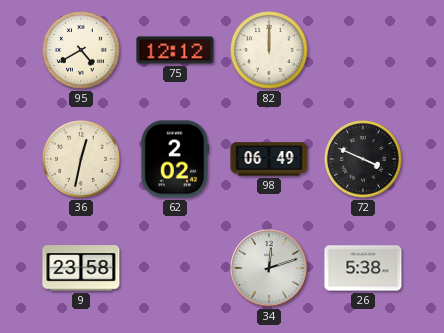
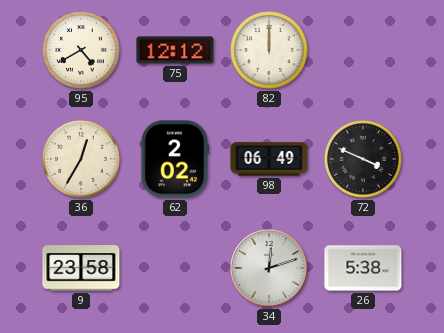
36: 12:32 -> 12:35 (82, 160)
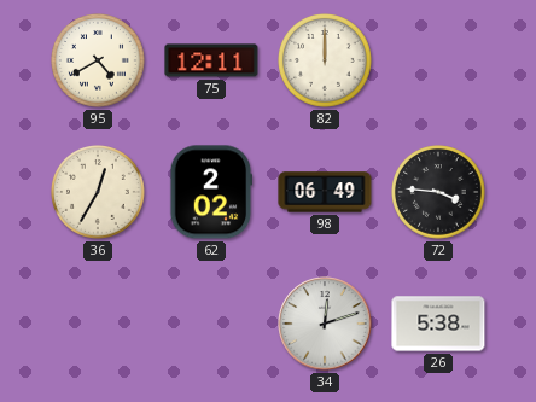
75: 12:12 -> 12:11 (211, 60)
72: 3:49 -> 3:46 (439, 193)
9: 23:58 -> none (81, 268)
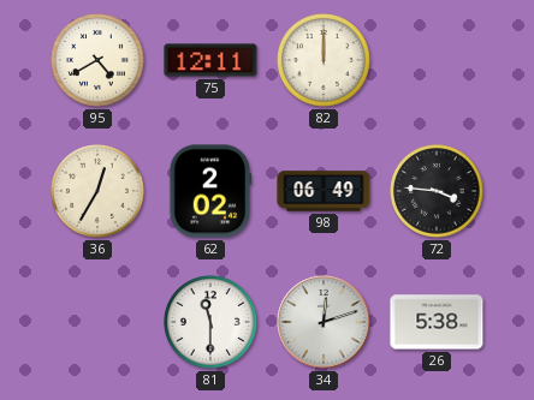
81: none -> 11:30 (212, 323)
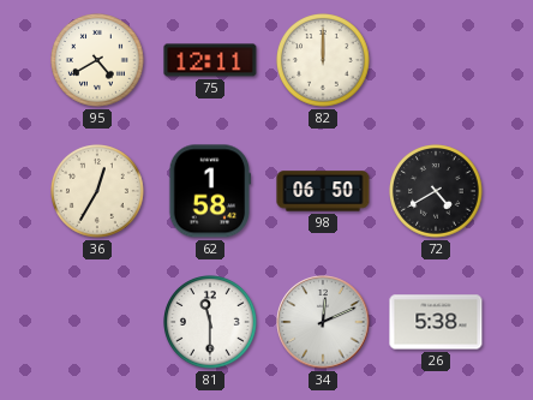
62: 2:02 -> 1:58 (210, 191)
98: 06:49 -> 06:50 (323, 191)
72: 3:46 -> 4:40 (437, 192)
34: 12:12 -> 12:11 (323, 322)
